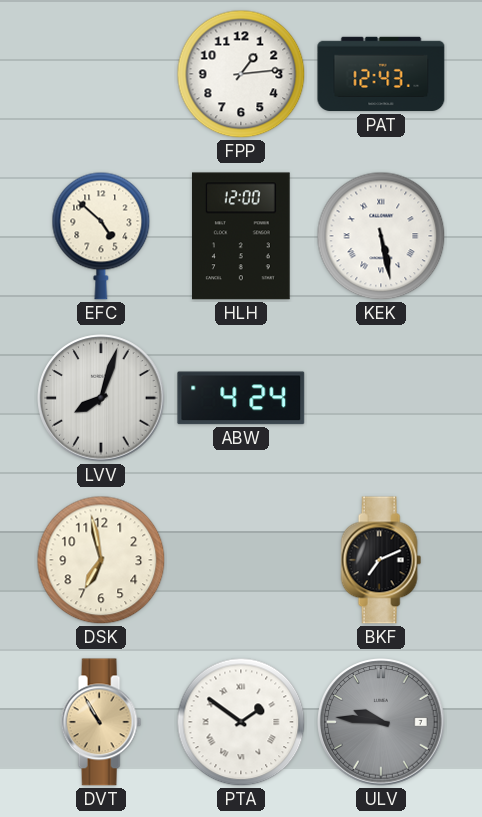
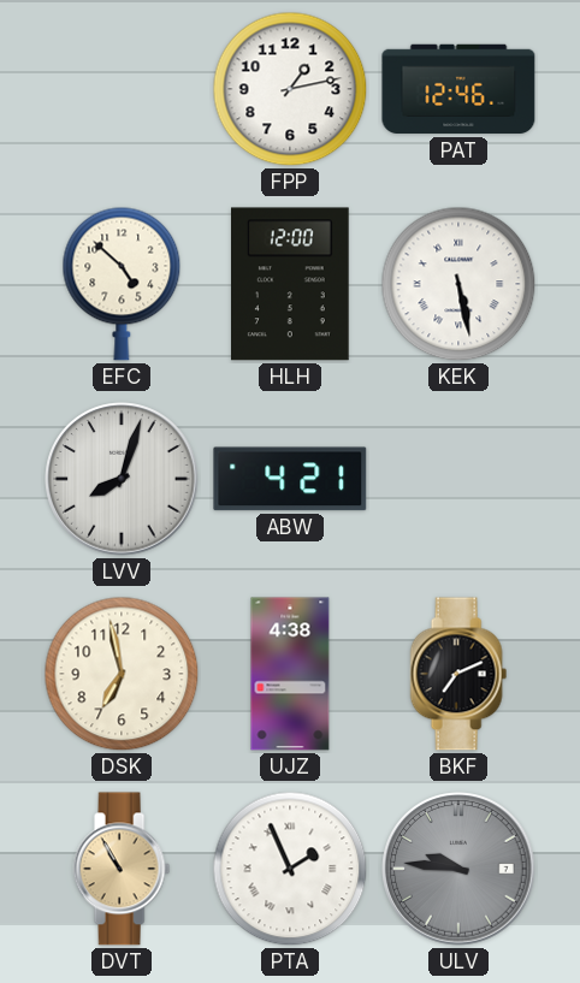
FPP: 1:14 -> 1:13 (290, 89)
PAT: 12:43 -> 12:46 (458, 89)
ABW: 4:24 -> 4:21 (290, 479)
UJZ: none -> 4:38 (290, 674)
PTA: 1:51 -> 1:56 (290, 869)
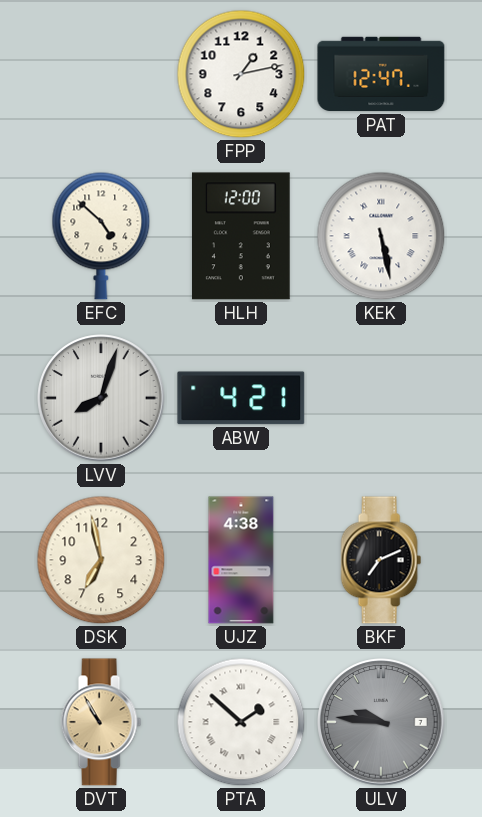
PAT: 12:46 -> 12:47 (381, 74)
PTA: 1:56 -> 1:52 (241, 722)
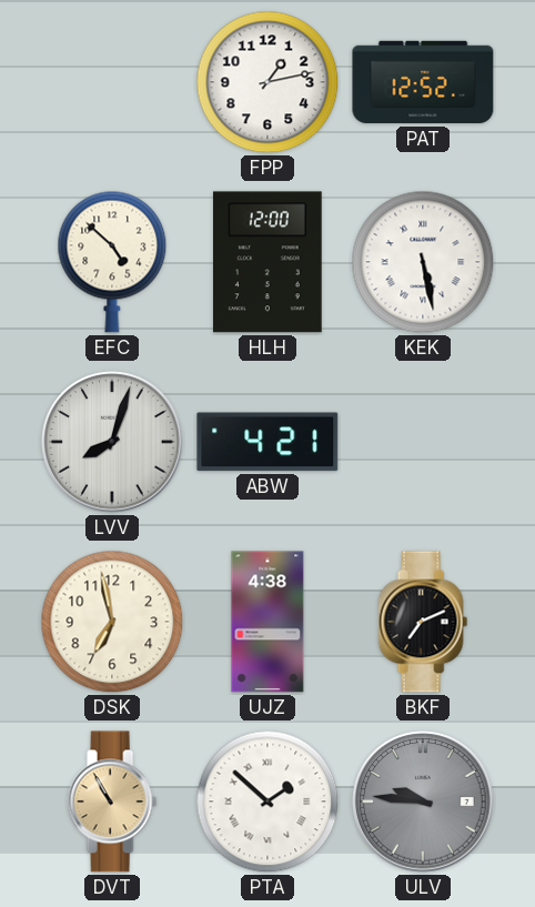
PAT: 12:47 -> 12:52 (423, 82)
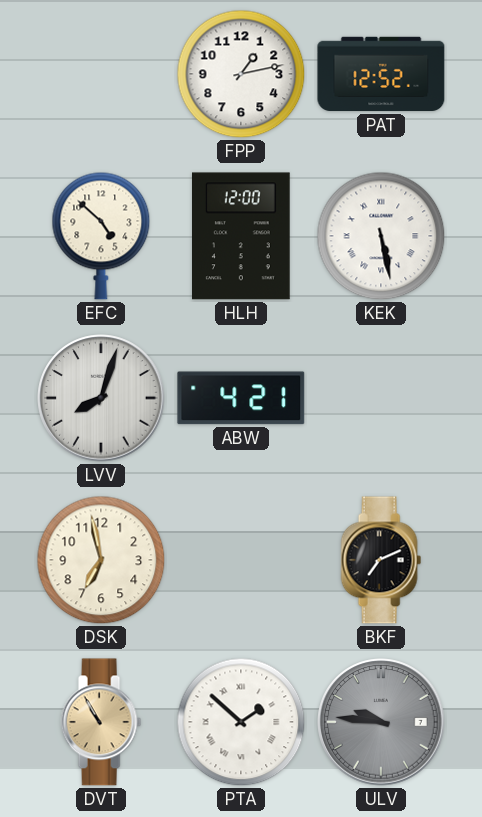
UJZ: 4:38 -> none (267, 622)
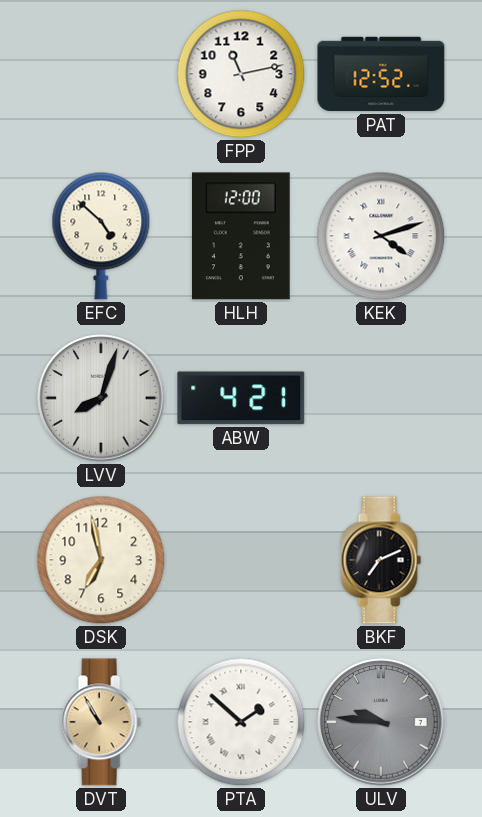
FPP: 1:13 -> 11:13 (241, 74)
KEK: 5:28 -> 4:12 (381, 236)
